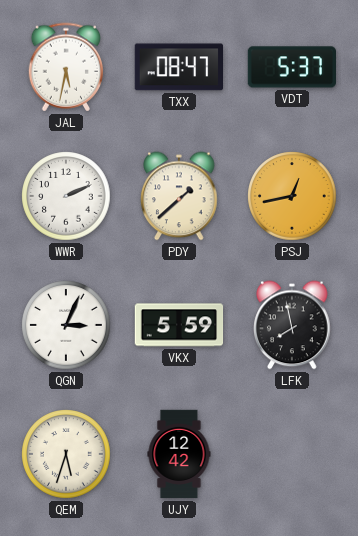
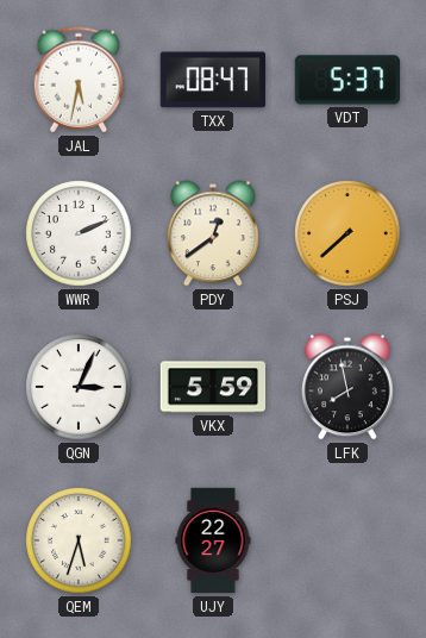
PDY: 1:38 -> 12:39 (213, 233)
PSJ: 12:43 -> 7:38 (347, 233)
UJY: 12:42 -> 22:27 (213, 540)
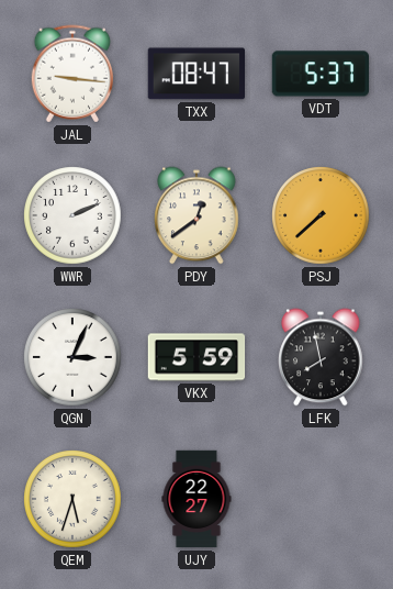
JAL: 5:32 -> 9:16 (72, 74)
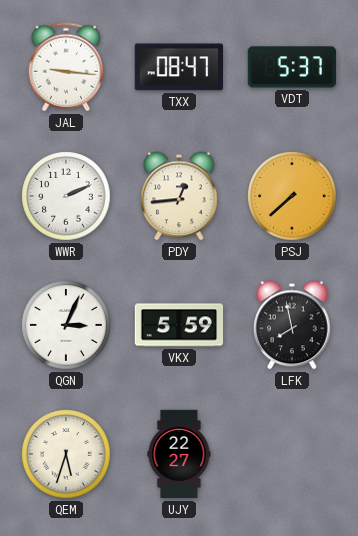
PDY: 12:39 -> 12:44 (179, 196)
